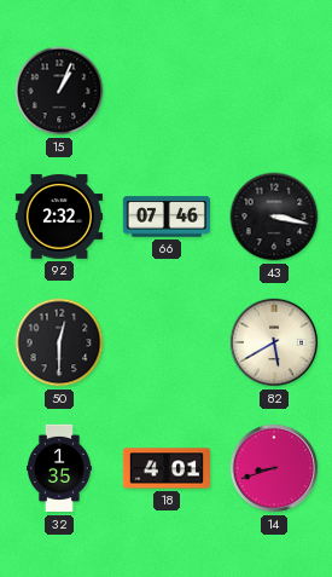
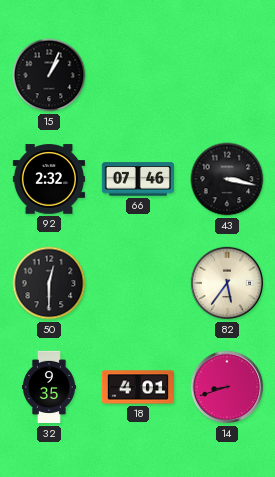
82: 5:40 -> 5:36 (227, 283)
32: 1:35 -> 9:35 (50, 387)
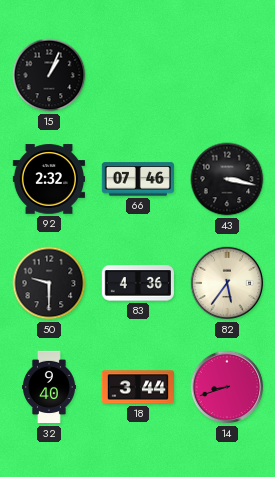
50: 12:30 -> 9:30 (49, 283)
83: none -> 4:36 (138, 283)
32: 9:35 -> 9:40 (50, 387)
18: 4:01 -> 3:44 (137, 387)
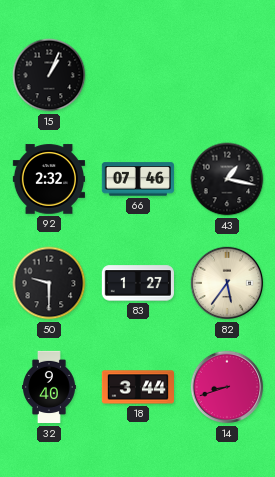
43: 3:17 -> 1:17 (227, 179)
83: 4:36 -> 1:27 (138, 283)
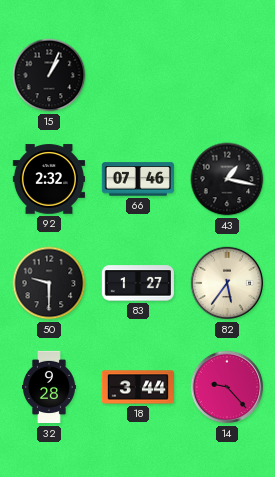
32: 9:40 -> 9:28 (50, 387)
14: 8:42 -> 9:23 (227, 387)
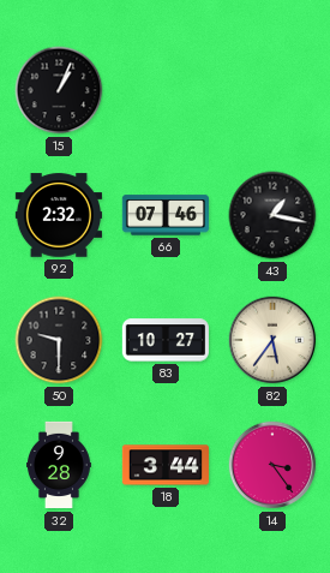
83: 1:27 -> 10:27 (166, 340)
14: 9:23 -> 3:24 (272, 465)
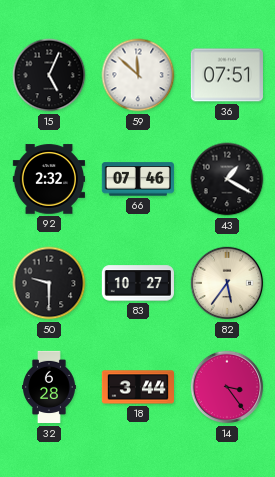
15: 1:04 -> 5:04 (49, 75)
59: none -> 11:52 (138, 75)
36: none -> 07:51 (227, 75)
43: 1:17 -> 1:20 (227, 179)
32: 9:28 -> 6:28 (50, 387)
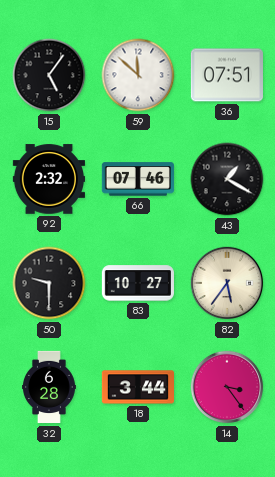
15: 5:04 -> 5:06 (49, 75)
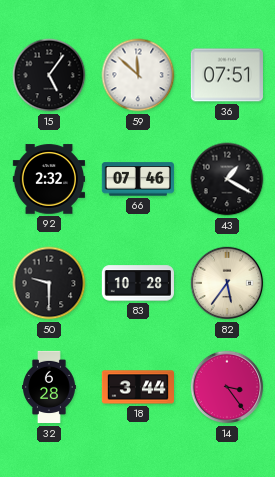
83: 10:27 -> 10:28 (138, 283)
